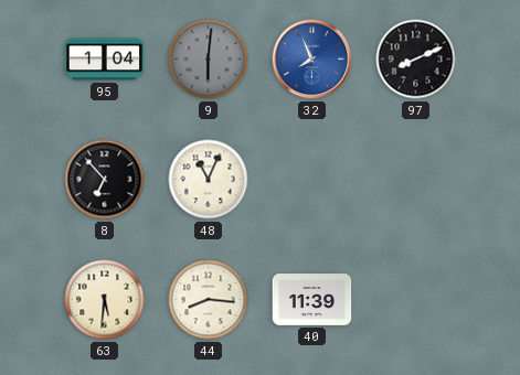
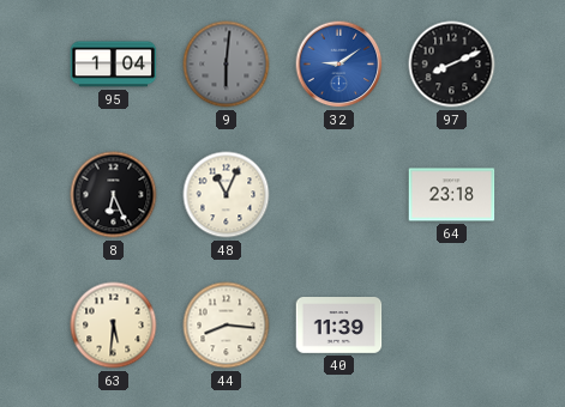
32: 7:56 -> 9:09 (339, 65)
8: 6:53 -> 6:26 (114, 195)
64: none -> 23:18 (452, 195)
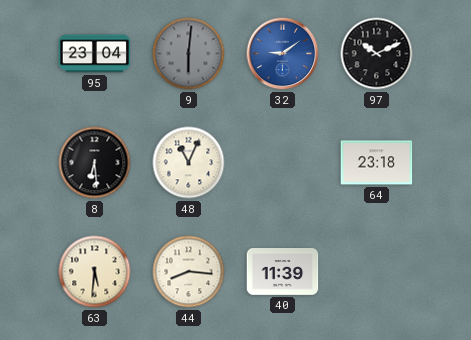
95: 1:04 -> 23:04 (95, 54)
97: 8:11 -> 10:11 (377, 54)
8: 6:26 -> 6:29 (95, 163)
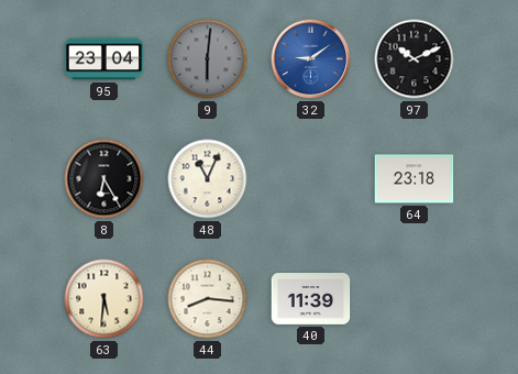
8: 6:29 -> 6:25 (104, 179)
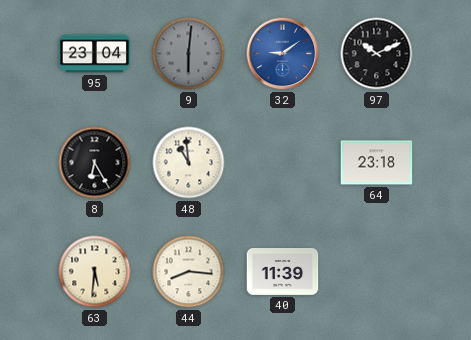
48: 11:04 -> 10:59 (189, 163)
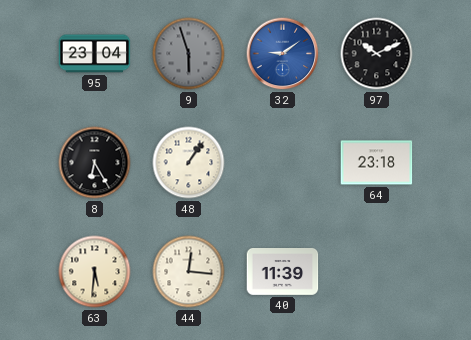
9: 6:01 -> 5:57 (189, 54)
48: 10:59 -> 1:06 (189, 163)
44: 8:16 -> 12:16 (189, 272)
